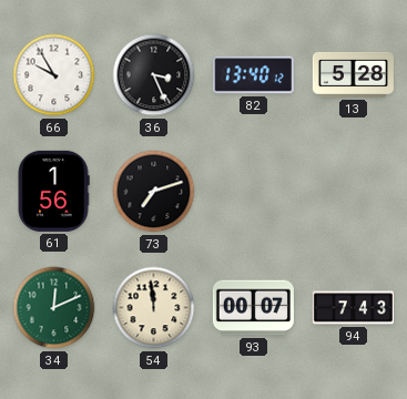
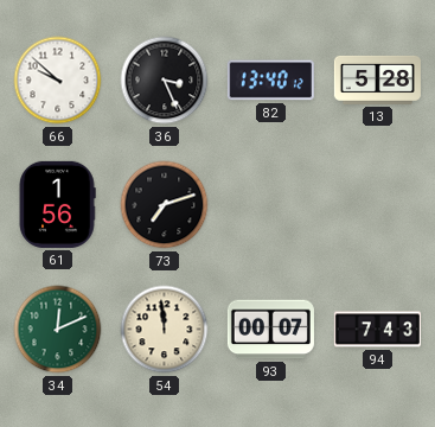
66: 9:55 -> 9:52 (58, 81)
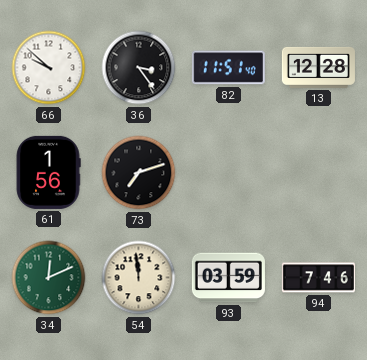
36: 3:26 -> 3:24 (139, 68)
82: 13:40 -> 11:51 (228, 68)
13: 5:28 -> 12:28 (318, 67)
93: 00:07 -> 03:59 (228, 278)
94: 7:43 -> 7:46 (318, 278)
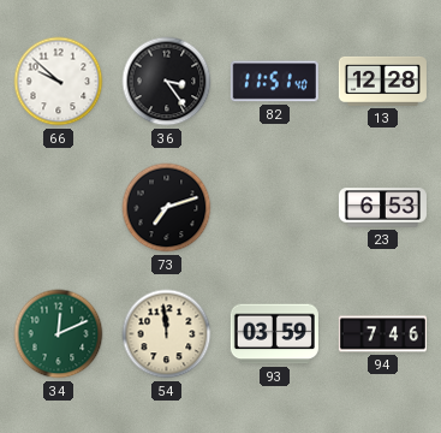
61: 1:56 -> none (48, 172)
23: none -> 6:53 (382, 208)
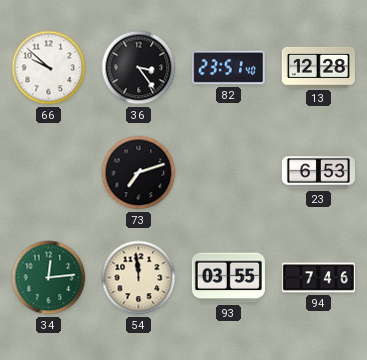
82: 11:51 -> 23:51 (228, 68)
34: 12:11 -> 12:14 (49, 278)
93: 03:59 -> 03:55 (228, 278)
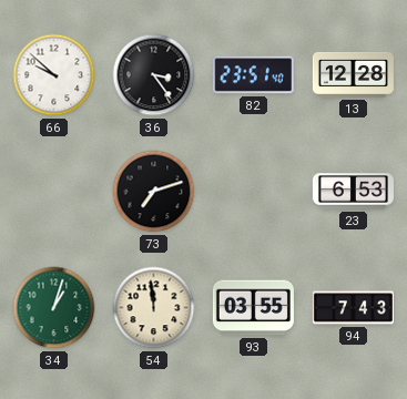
34: 12:14 -> 1:03 (54, 308)
94: 7:46 -> 7:43 (353, 308)
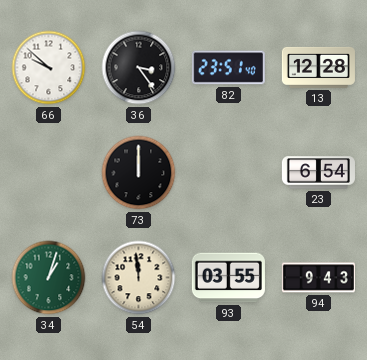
73: 7:12 -> 12:00 (139, 173)
23: 6:53 -> 6:54 (318, 173)
94: 7:43 -> 9:43 (318, 278)
